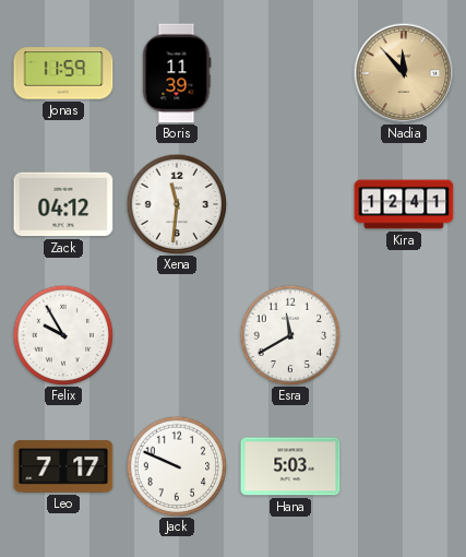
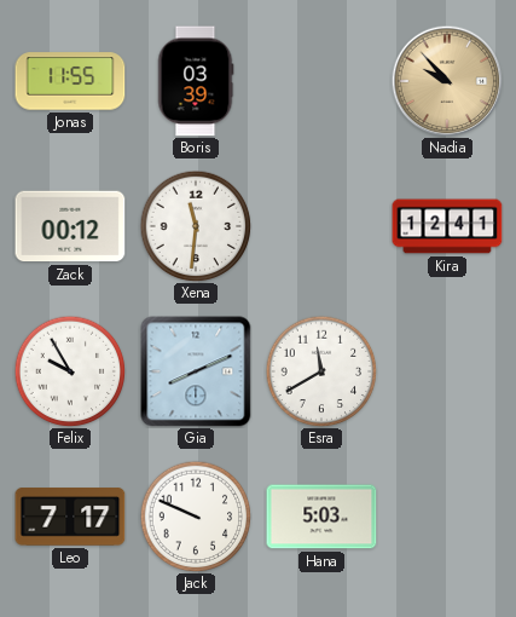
Jonas: 11:59 -> 11:55 (70, 81)
Boris: 11:39 -> 03:39 (196, 81)
Nadia: 11:53 -> 9:53 (447, 81)
Zack: 04:12 -> 00:12 (70, 226)
Gia: none -> 8:11 (196, 371)
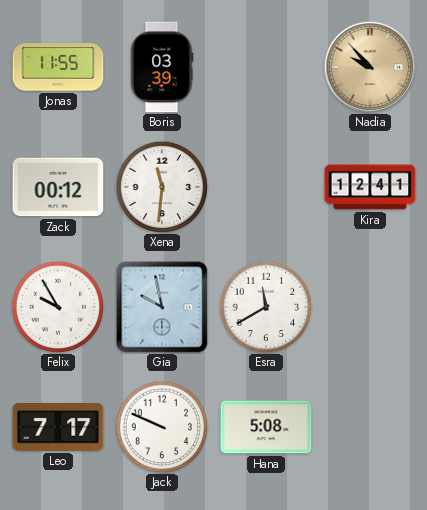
Gia: 8:11 -> 9:58 (162, 307)
Hana: 5:03 -> 5:08 (266, 427)
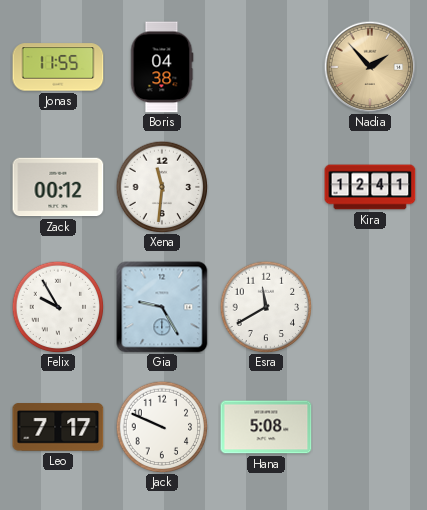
Boris: 03:39 -> 04:38 (162, 67)
Nadia: 9:53 -> 1:53 (370, 67)
Gia: 9:58 -> 9:25 (162, 307)
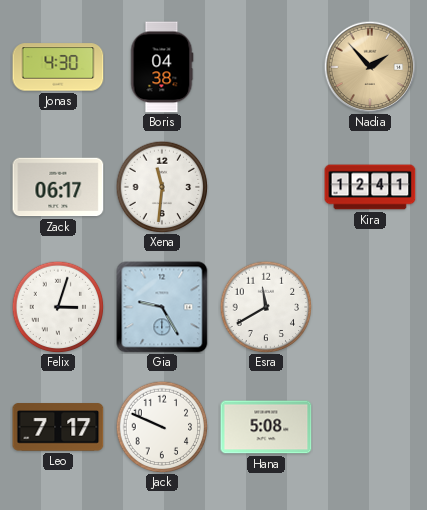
Jonas: 11:55 -> 4:30 (58, 67)
Zack: 00:12 -> 06:17 (58, 187)
Felix: 9:55 -> 3:03 (58, 307)
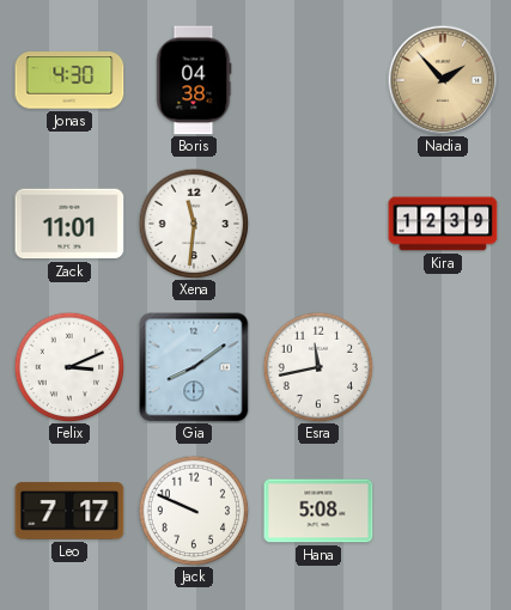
Zack: 06:17 -> 11:01 (69, 224)
Kira: 12:41 -> 12:39 (443, 224)
Felix: 3:03 -> 3:11 (69, 367)
Gia: 9:25 -> 8:09 (194, 367)
Esra: 11:40 -> 11:43 (318, 367)
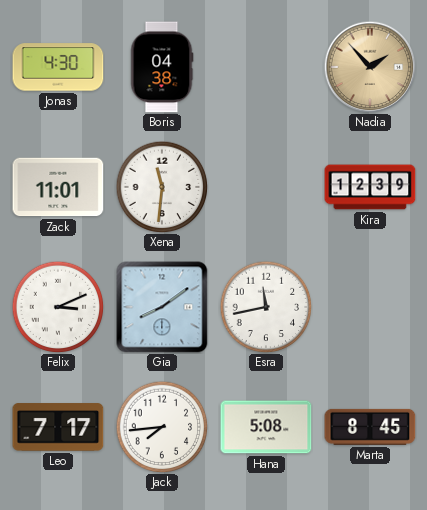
Jack: 9:49 -> 7:44 (162, 427)
Marta: none -> 8:45 (370, 427)
